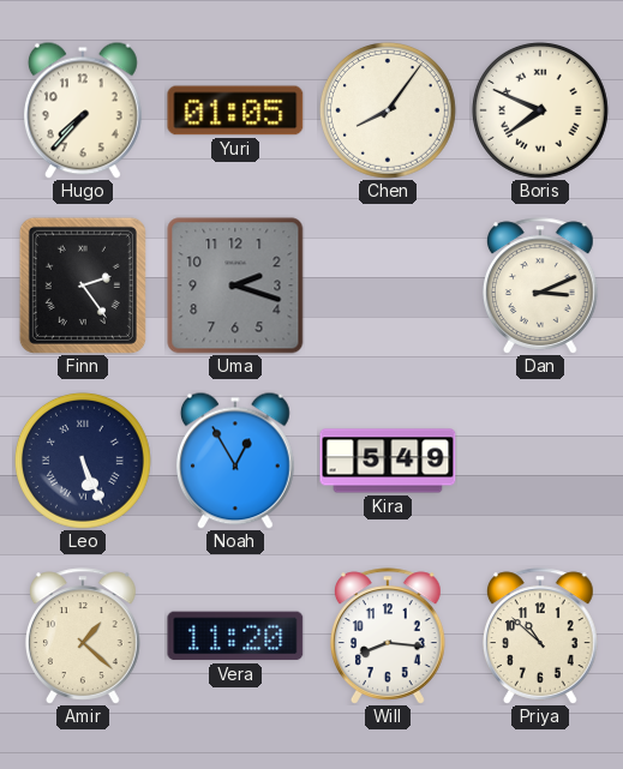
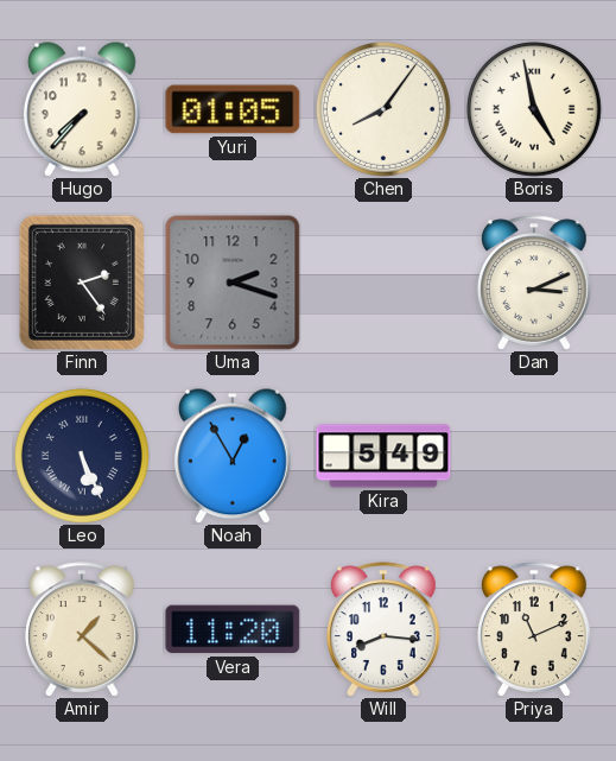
Boris: 7:49 -> 4:58 (534, 109)
Priya: 10:52 -> 11:11 (534, 629)
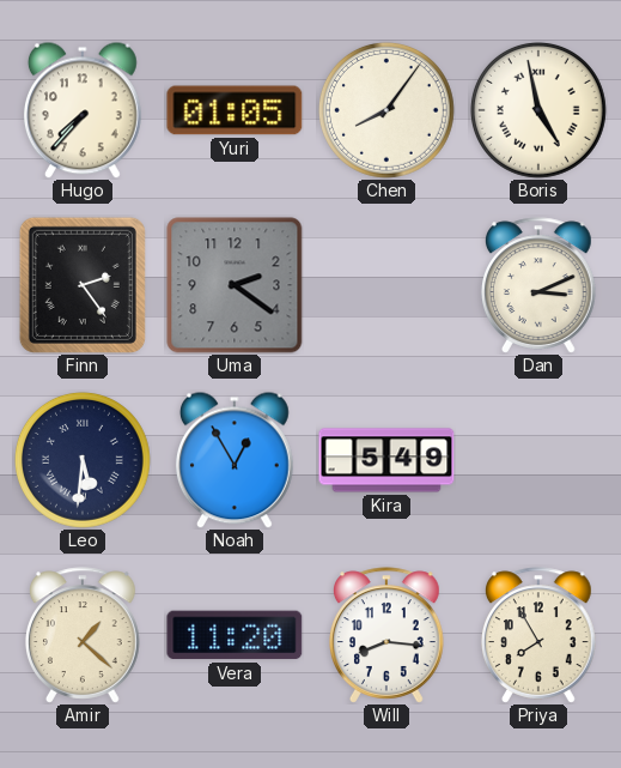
Uma: 2:18 -> 2:21 (235, 285)
Leo: 5:26 -> 5:31 (83, 460)
Priya: 11:11 -> 7:55 (538, 635)
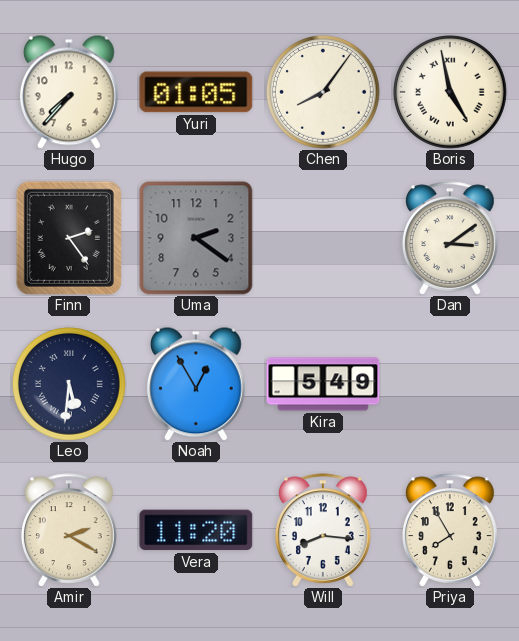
Dan: 3:11 -> 3:09 (450, 238)
Amir: 1:22 -> 2:20 (69, 530)
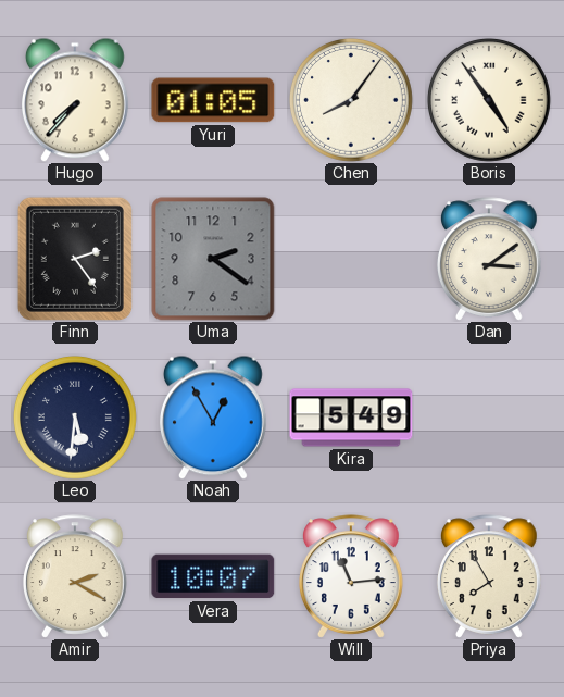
Boris: 4:58 -> 4:54 (489, 100)
Vera: 11:20 -> 10:07 (213, 576)
Will: 8:16 -> 11:14 (351, 576)
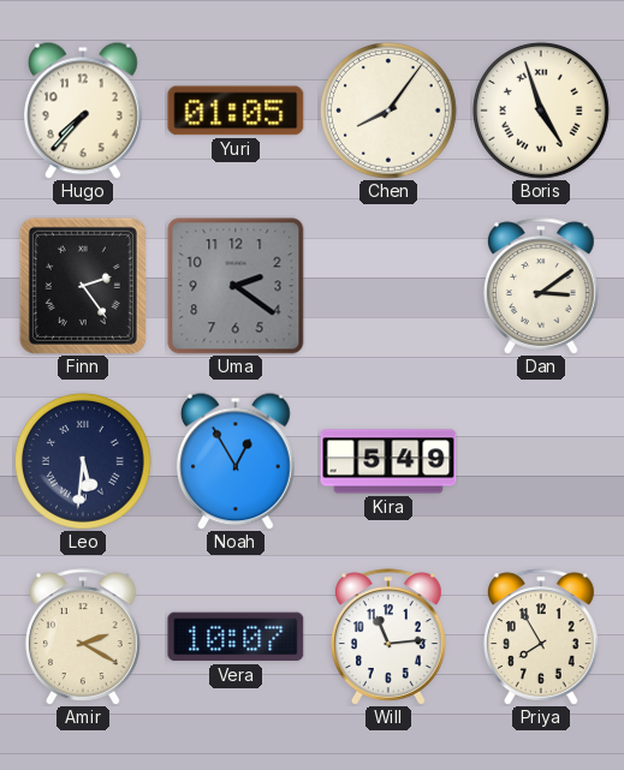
Boris: 4:54 -> 4:57 (541, 111)
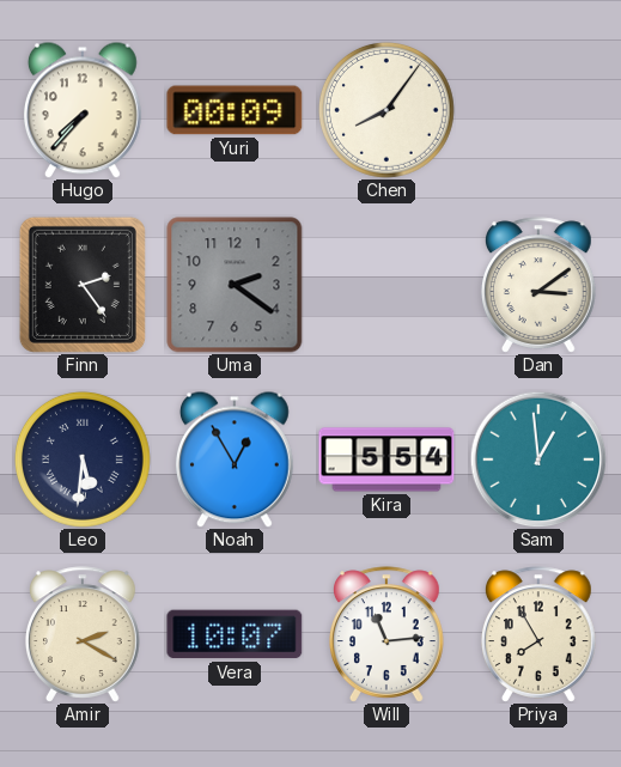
Yuri: 01:05 -> 00:09 (235, 110)
Boris: 4:57 -> none (541, 111)
Kira: 5:49 -> 5:54 (386, 459)
Sam: none -> 12:59 (538, 459)
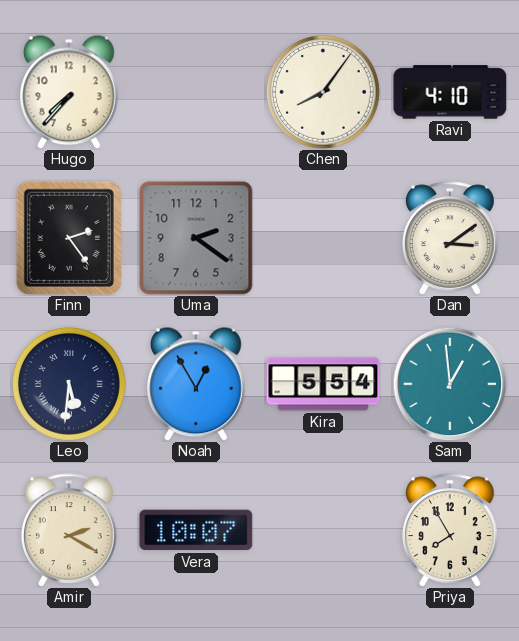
Yuri: 00:09 -> none (235, 110)
Ravi: none -> 4:10 (450, 92)
Will: 11:14 -> none (386, 634)
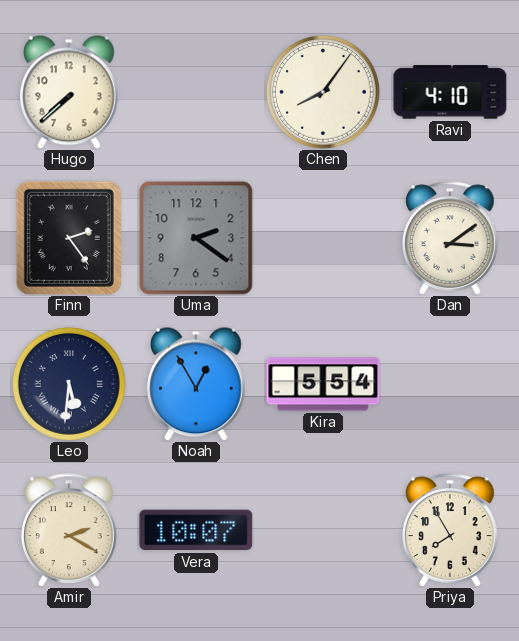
Hugo: 7:37 -> 7:38 (69, 92)
Sam: 12:59 -> none (450, 384)
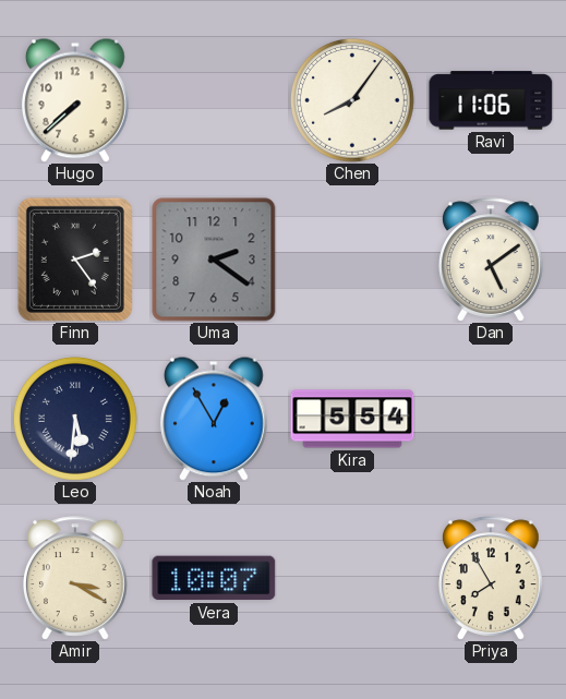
Ravi: 4:10 -> 11:06 (491, 100)
Dan: 3:09 -> 5:09 (491, 260)
Amir: 2:20 -> 3:20 (75, 578)
